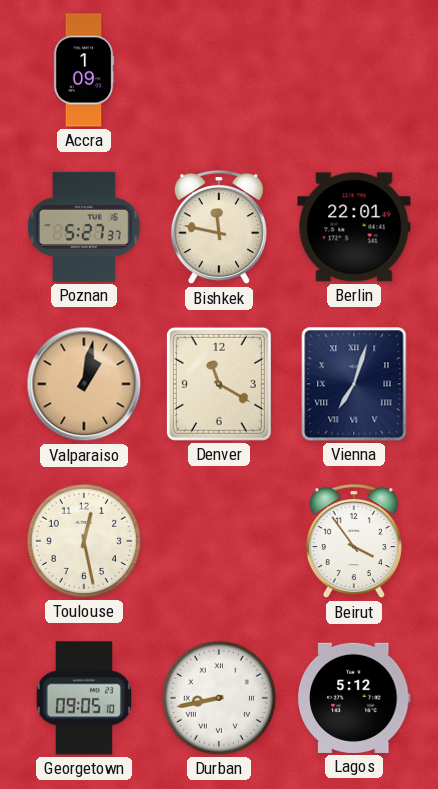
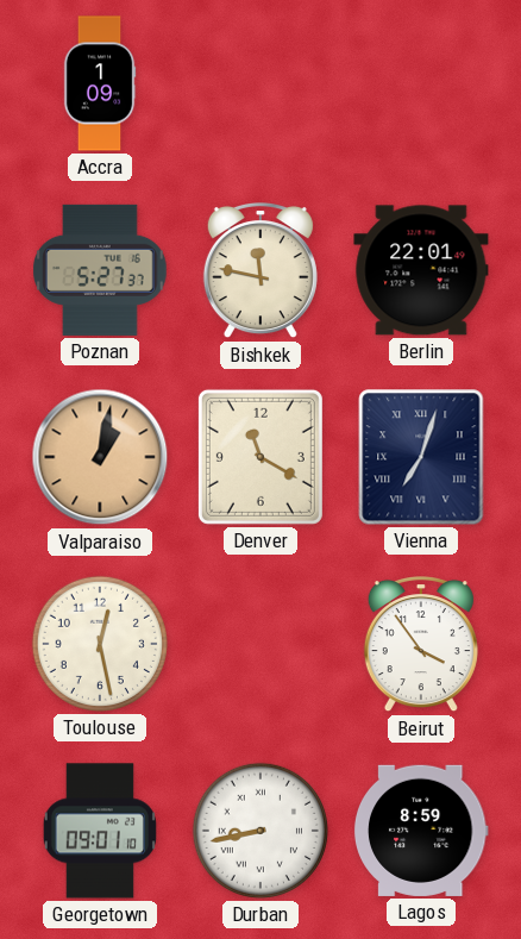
Georgetown: 09:05 -> 09:01 (100, 831)
Lagos: 5:12 -> 8:59 (421, 831)
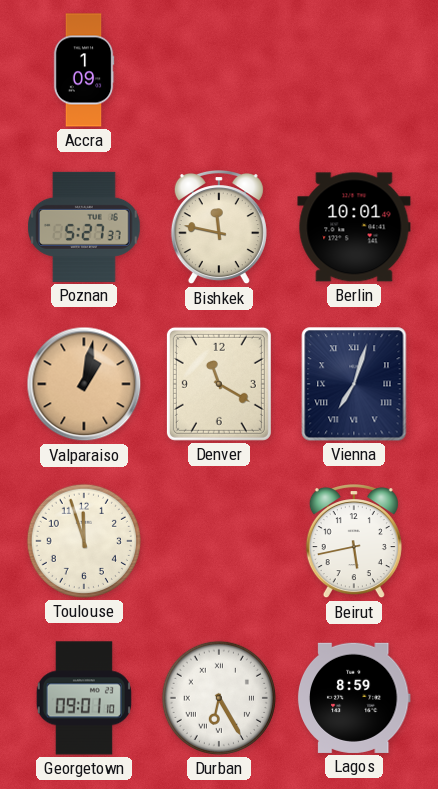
Berlin: 22:01 -> 10:01 (354, 227)
Toulouse: 12:28 -> 11:57 (84, 541)
Beirut: 3:54 -> 5:43 (354, 542)
Durban: 8:43 -> 6:25 (219, 698)
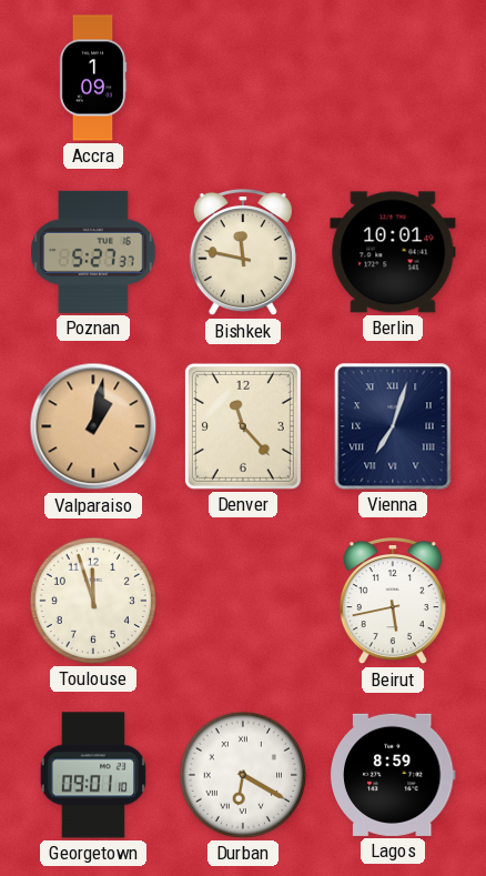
Denver: 11:20 -> 11:23 (243, 426)
Durban: 6:25 -> 6:20 (243, 775)
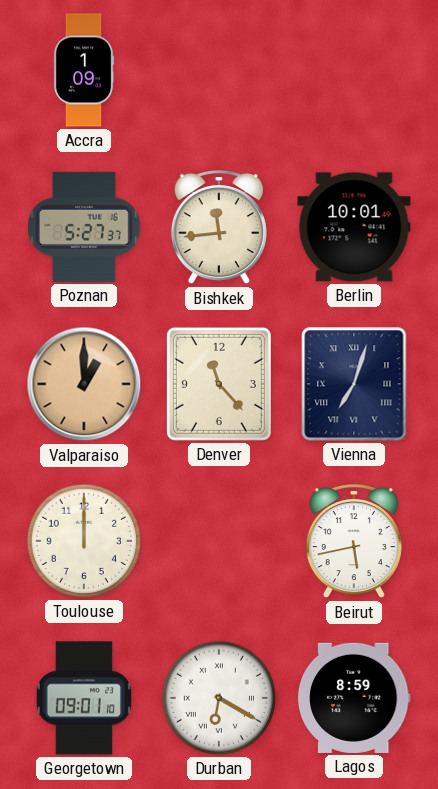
Bishkek: 11:47 -> 11:44 (219, 228)
Valparaiso: 1:02 -> 1:00 (84, 384)
Toulouse: 11:57 -> 12:00 (84, 541)
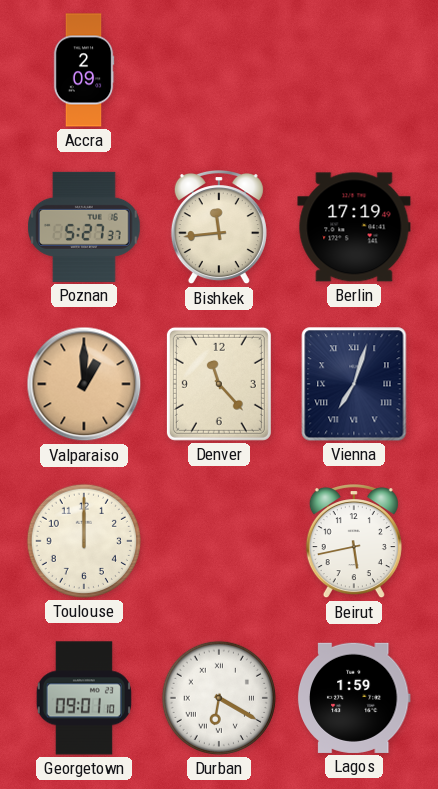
Accra: 1:09 -> 2:09 (84, 70)
Berlin: 10:01 -> 17:19 (354, 227)
Lagos: 8:59 -> 1:59 (354, 698)
